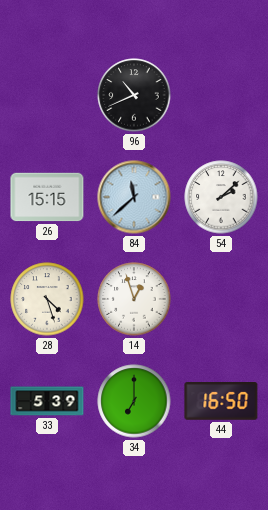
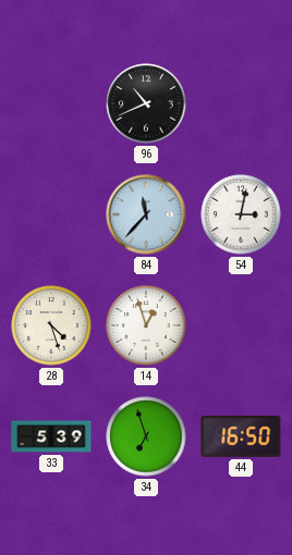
26: 15:15 -> none (47, 197)
84: 11:38 -> 11:37 (146, 214)
54: 2:08 -> 3:02 (241, 214)
34: 7:00 -> 6:57 (146, 436)
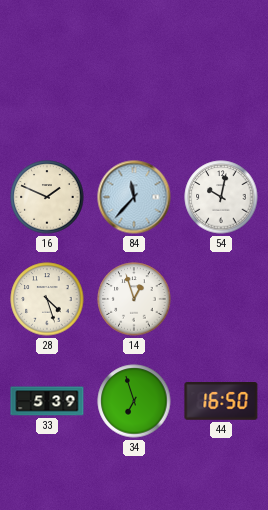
96: 10:41 -> none (146, 103)
16: none -> 1:49 (47, 197)
54: 3:02 -> 10:02 (221, 197)
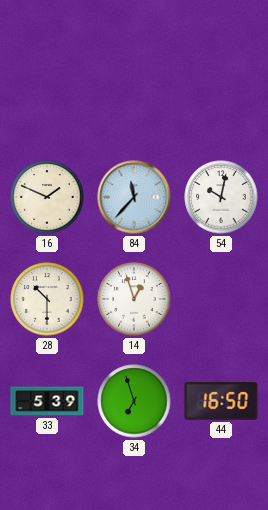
28: 4:27 -> 10:30 (47, 299)
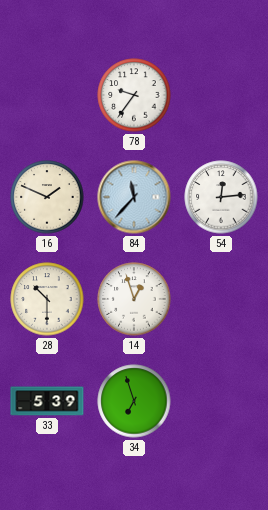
78: none -> 9:36 (134, 95)
54: 10:02 -> 12:14 (221, 197)
44: 16:50 -> none (221, 402)
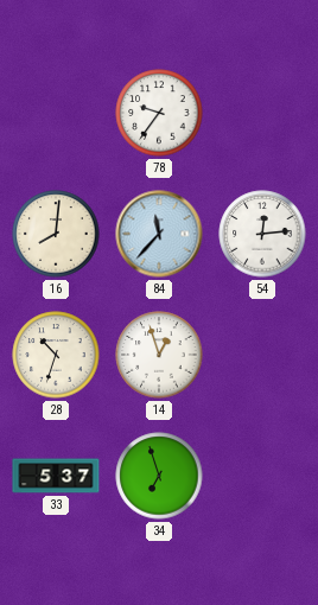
16: 1:49 -> 8:01 (56, 234)
28: 10:30 -> 10:33 (56, 355)
33: 5:39 -> 5:37 (56, 476)
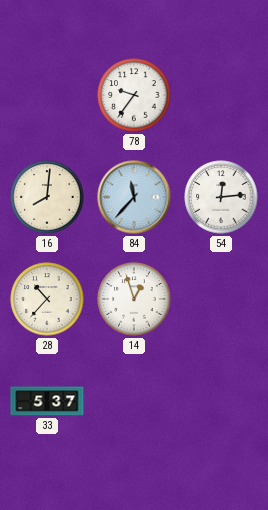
28: 10:33 -> 10:37 (47, 299)
34: 6:57 -> none (159, 476)
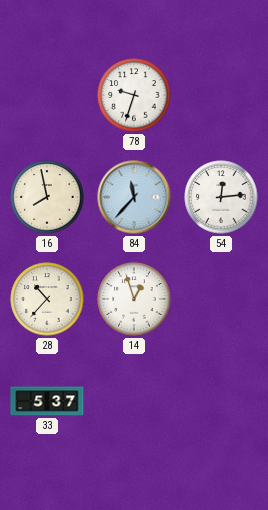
78: 9:36 -> 9:33 (134, 95)
16: 8:01 -> 7:58 (47, 197)
